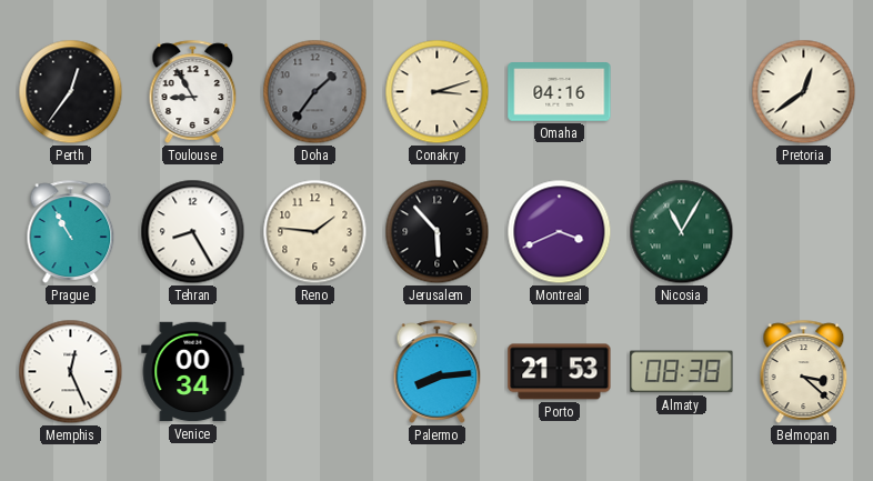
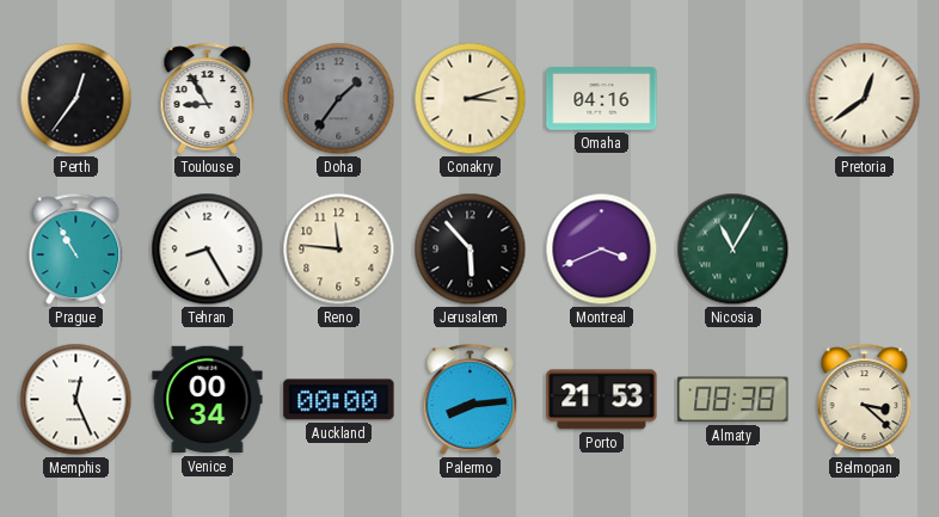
Reno: 1:46 -> 11:46 (339, 250)
Auckland: none -> 00:00 (339, 400)
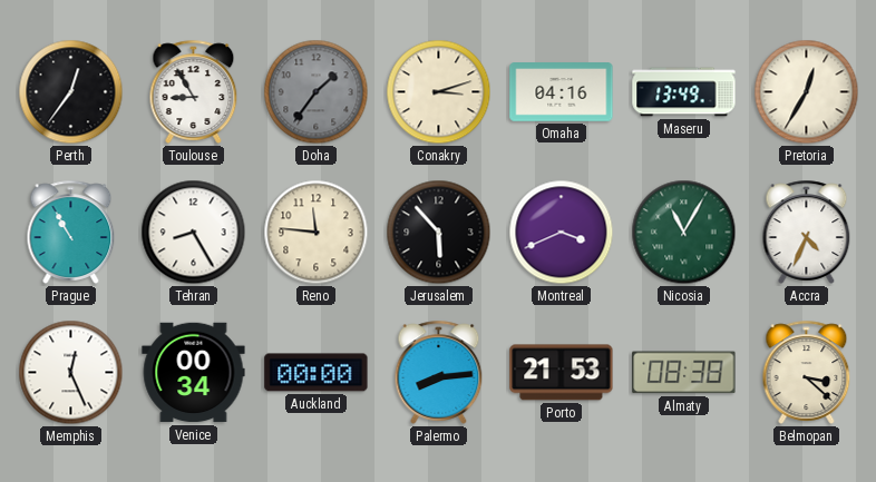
Maseru: none -> 13:49 (684, 92)
Pretoria: 12:39 -> 12:35 (807, 92)
Accra: none -> 4:34 (807, 232)
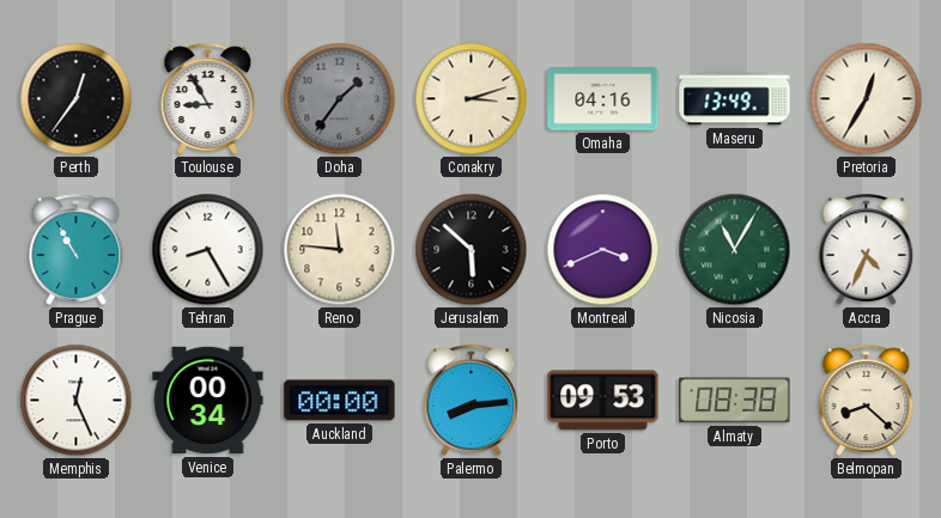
Jerusalem: 5:53 -> 5:52 (472, 250)
Porto: 21:53 -> 09:53 (603, 401)
Belmopan: 3:22 -> 8:22 (867, 400)
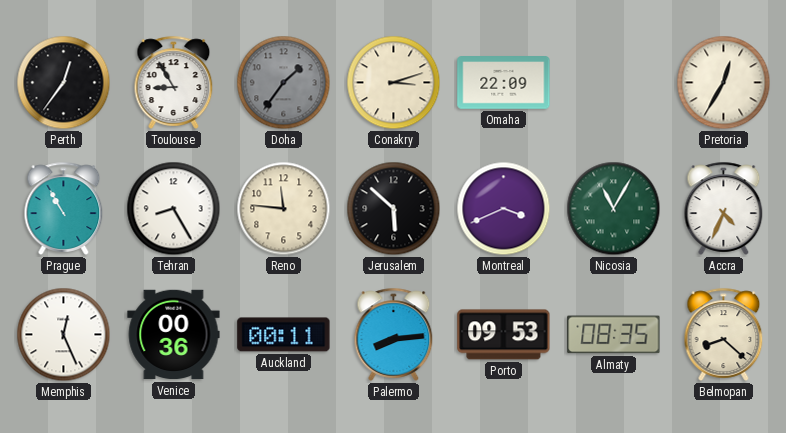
Omaha: 04:16 -> 22:09 (504, 83)
Maseru: 13:49 -> none (735, 99)
Venice: 00:34 -> 00:36 (174, 335)
Auckland: 00:00 -> 00:11 (284, 335)
Almaty: 08:38 -> 08:35 (614, 335)
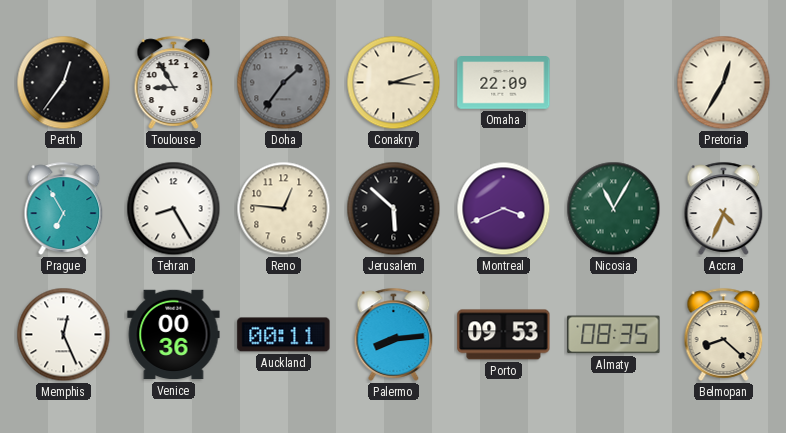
Prague: 10:55 -> 6:55 (64, 208)
Reno: 11:46 -> 12:46 (284, 209)
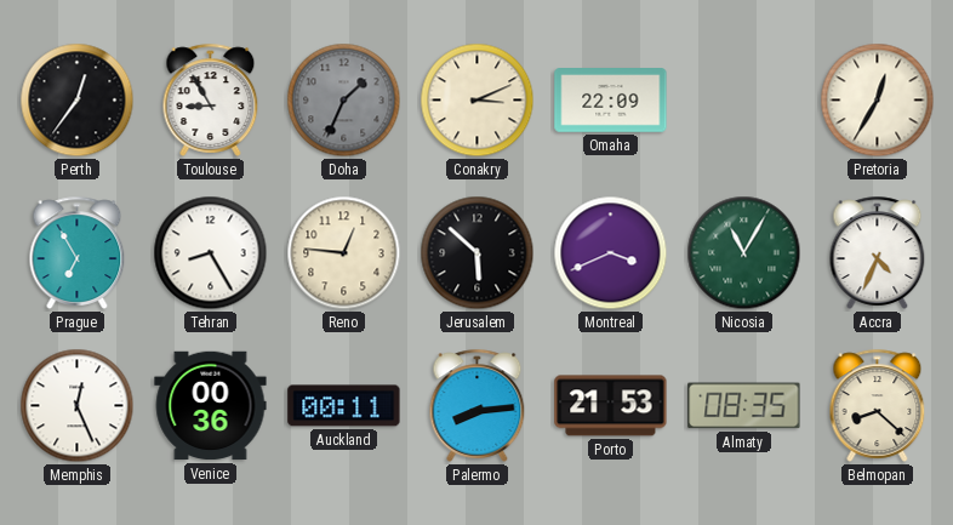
Doha: 1:36 -> 1:34 (344, 101)
Conakry: 3:12 -> 3:11 (478, 101)
Porto: 09:53 -> 21:53 (611, 406)
